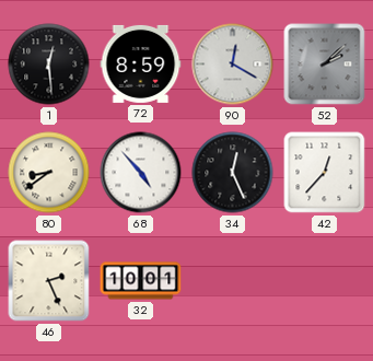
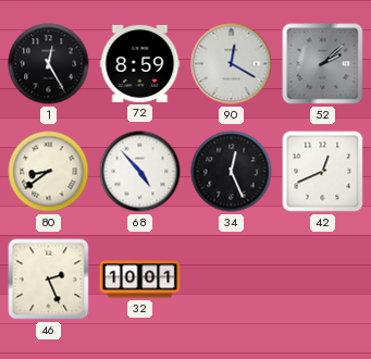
1: 12:29 -> 12:25 (49, 64)
42: 12:37 -> 12:41 (323, 172)
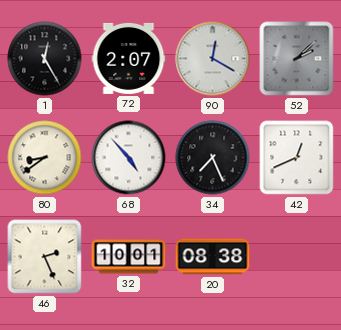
72: 8:59 -> 2:07 (129, 58)
34: 12:26 -> 7:26 (213, 158)
20: none -> 08:38 (213, 257)
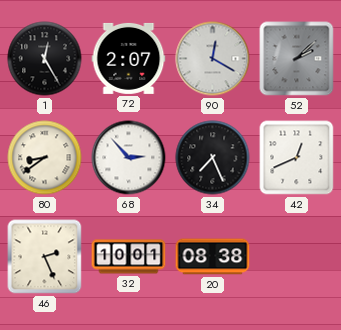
68: 4:53 -> 2:53 (129, 158)
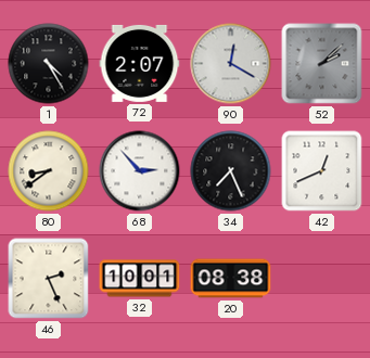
1: 12:25 -> 4:25 (49, 64)
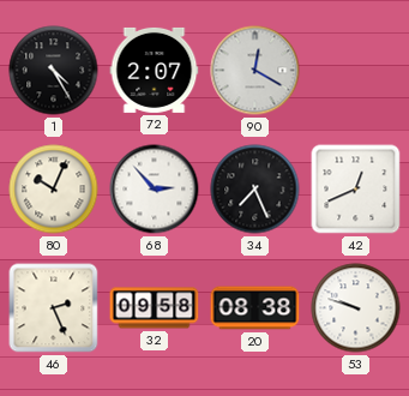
52: 2:08 -> none (322, 64)
80: 8:39 -> 10:04 (54, 190)
32: 10:01 -> 09:58 (155, 308)
53: none -> 9:48 (356, 308)
